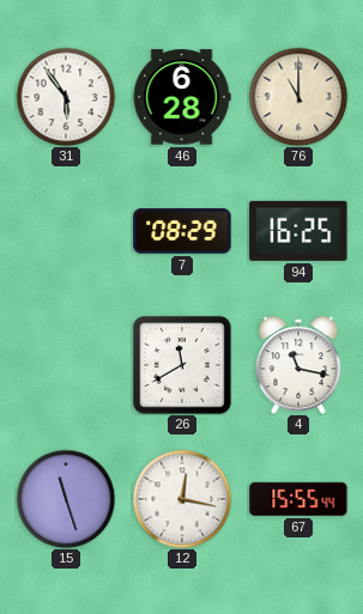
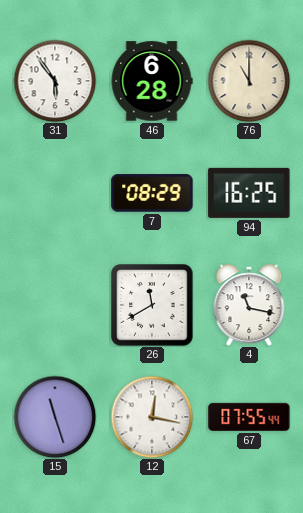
67: 15:55 -> 07:55 (249, 417)
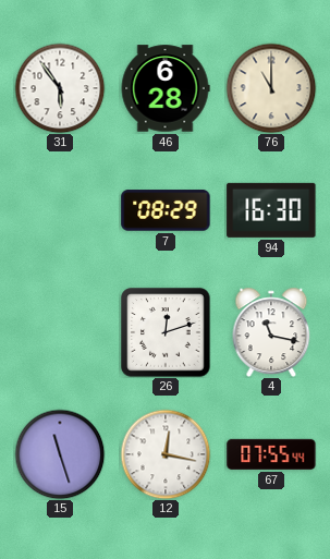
94: 16:25 -> 16:30 (271, 210)
26: 11:40 -> 12:12 (166, 332)
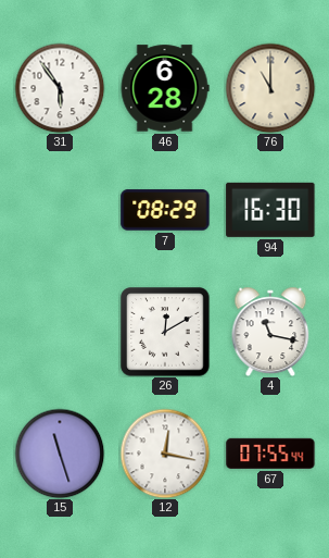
26: 12:12 -> 12:10 (165, 332)
